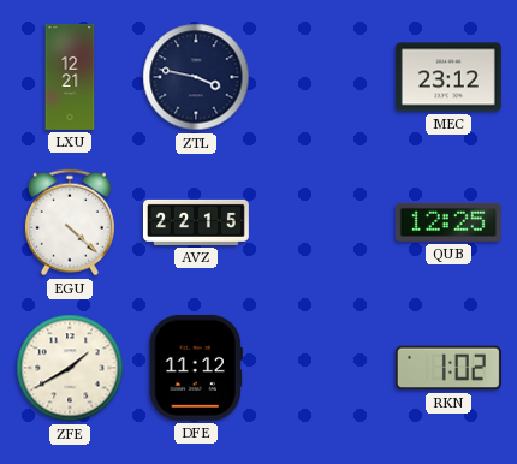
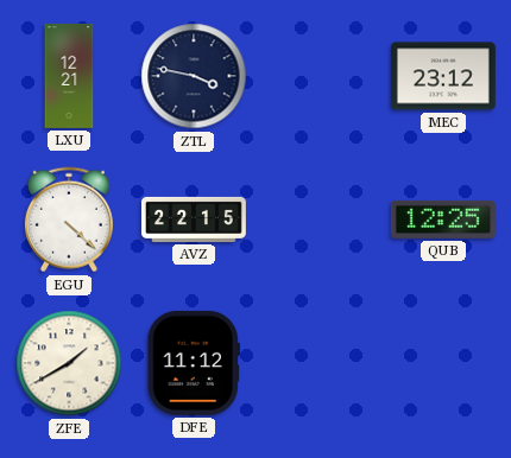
RKN: 1:02 -> none (448, 368)
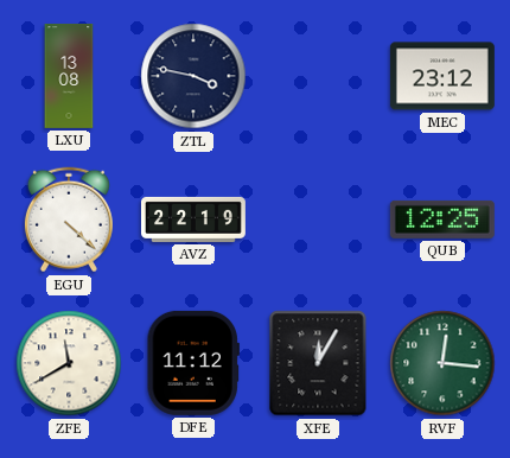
LXU: 12:21 -> 13:08 (69, 76)
AVZ: 22:15 -> 22:19 (193, 220)
ZFE: 1:40 -> 11:40 (69, 363)
XFE: none -> 12:05 (318, 363)
RVF: none -> 12:16 (442, 363)
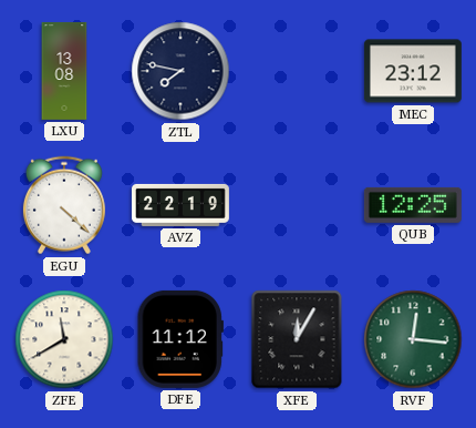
ZTL: 3:47 -> 7:47 (180, 71)
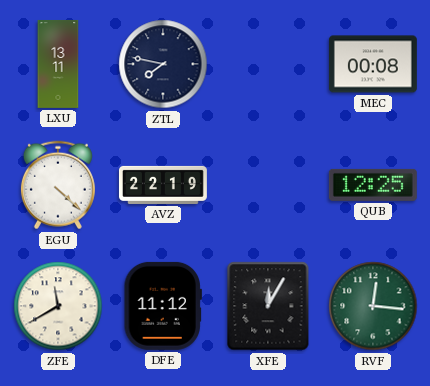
LXU: 13:08 -> 13:11 (58, 64)
MEC: 23:12 -> 00:08 (373, 64)
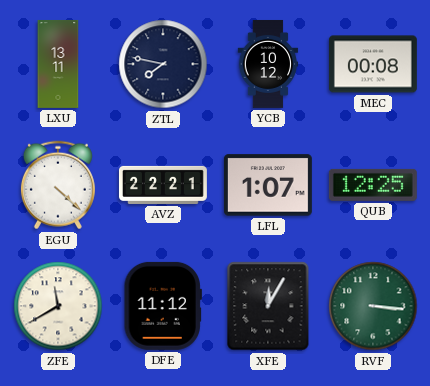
YCB: none -> 10:12 (268, 64)
AVZ: 22:19 -> 22:21 (163, 185)
LFL: none -> 1:07 (268, 185)
RVF: 12:16 -> 3:16 (373, 306)
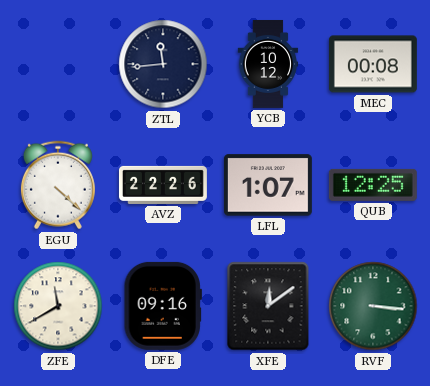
LXU: 13:11 -> none (58, 64)
ZTL: 7:47 -> 11:44 (163, 64)
AVZ: 22:21 -> 22:26 (163, 185)
DFE: 11:12 -> 09:16 (162, 306)
XFE: 12:05 -> 12:09 (268, 306)
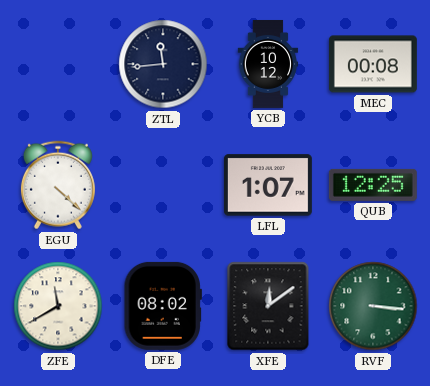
AVZ: 22:26 -> none (163, 185)
DFE: 09:16 -> 08:02 (162, 306)
